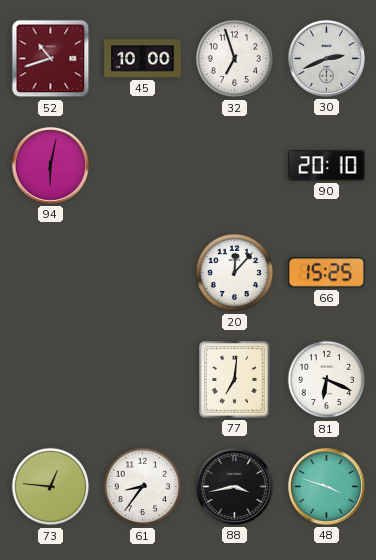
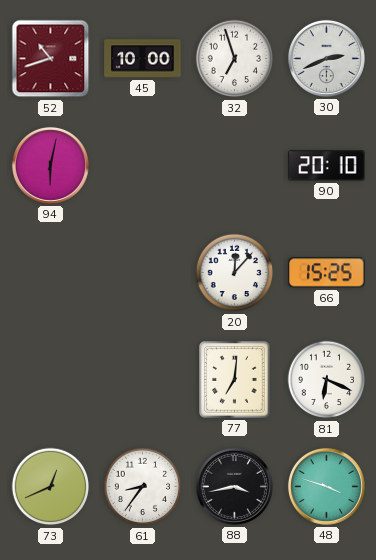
73: 12:46 -> 12:41 (51, 487)
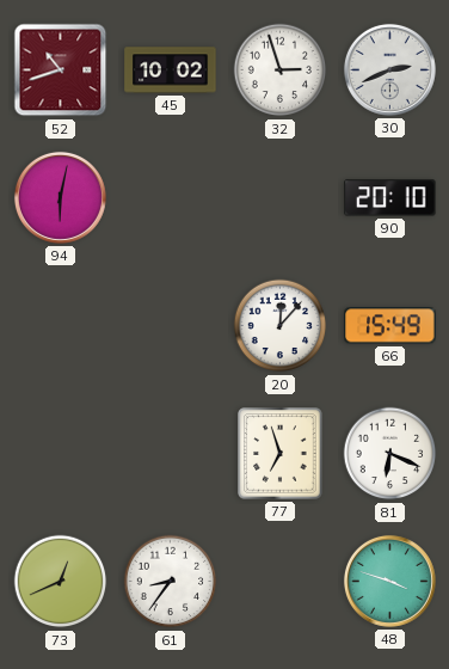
45: 10:00 -> 10:02 (171, 70)
32: 6:57 -> 2:57 (281, 70)
66: 15:25 -> 15:49 (390, 326)
77: 7:01 -> 6:57 (281, 454)
88: 3:43 -> none (234, 486)
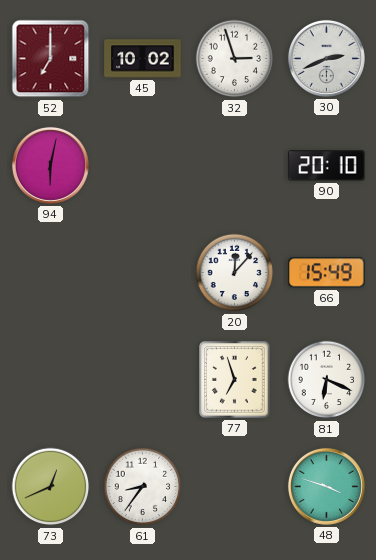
52: 10:42 -> 7:00 (51, 59)
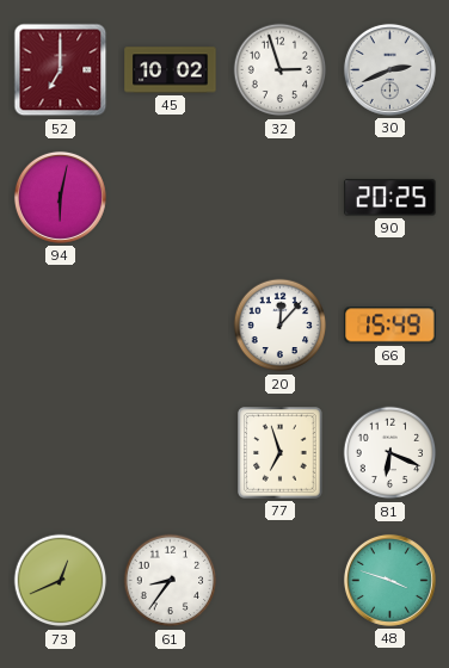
90: 20:10 -> 20:25 (390, 198)
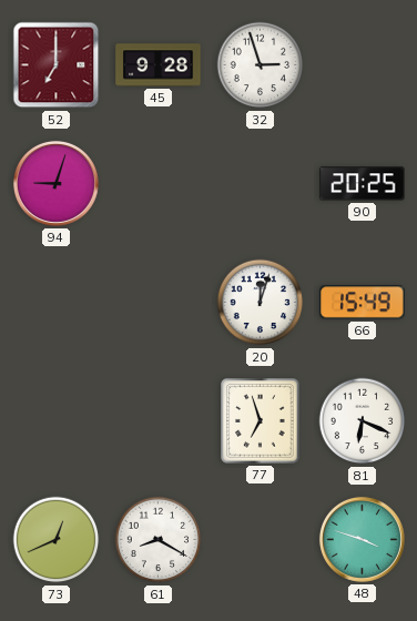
45: 10:02 -> 9:28 (159, 65)
30: 2:41 -> none (389, 69)
94: 6:02 -> 9:03 (55, 183)
20: 12:07 -> 12:03 (261, 303)
61: 8:36 -> 8:20 (159, 540)
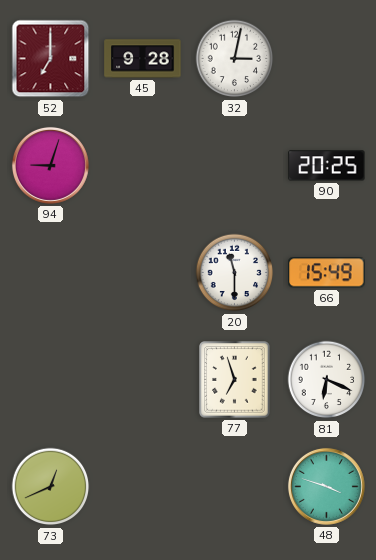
32: 2:57 -> 3:02 (235, 59)
20: 12:03 -> 11:30 (235, 273)
61: 8:20 -> none (159, 540)
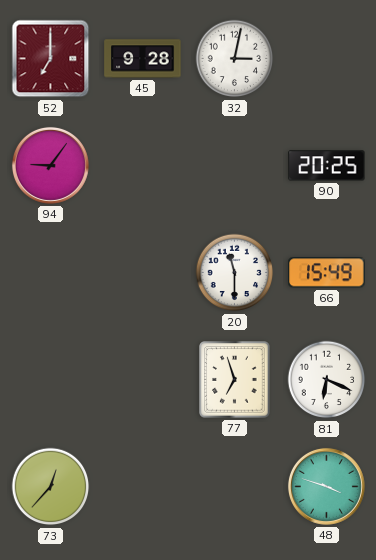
94: 9:03 -> 9:06 (50, 165)
73: 12:41 -> 12:37 (51, 487)
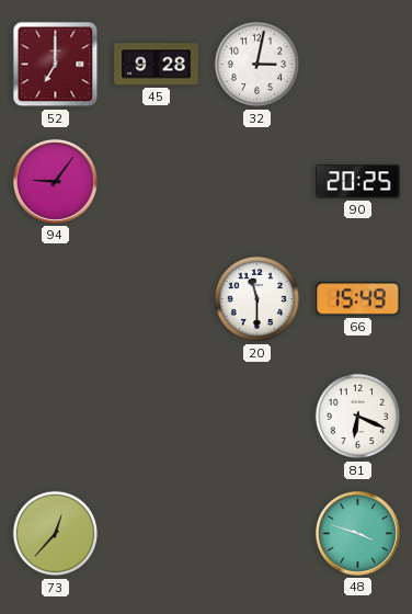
77: 6:57 -> none (235, 380)
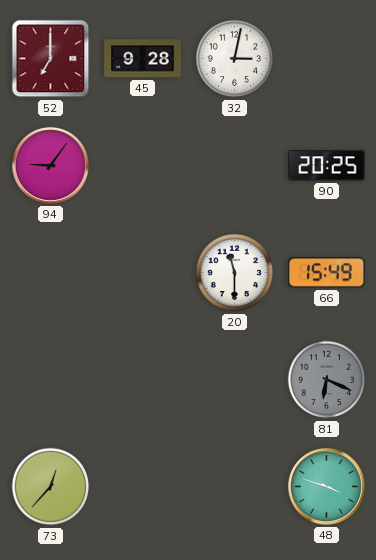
81 dial: white -> grey (327, 380)
